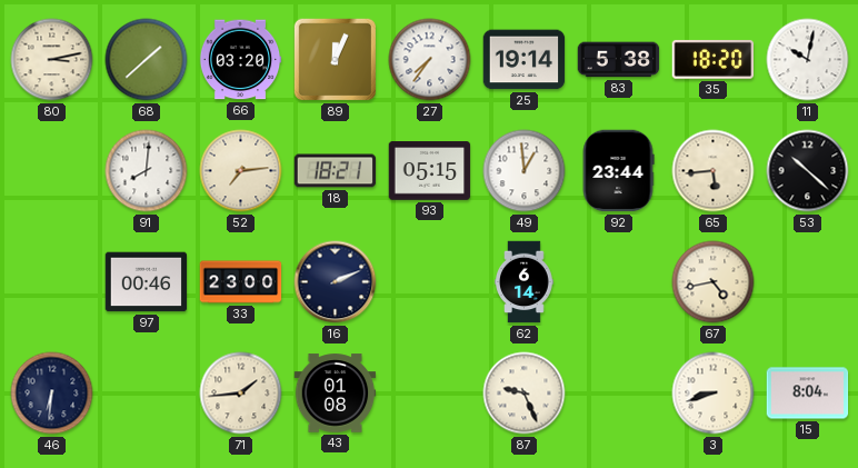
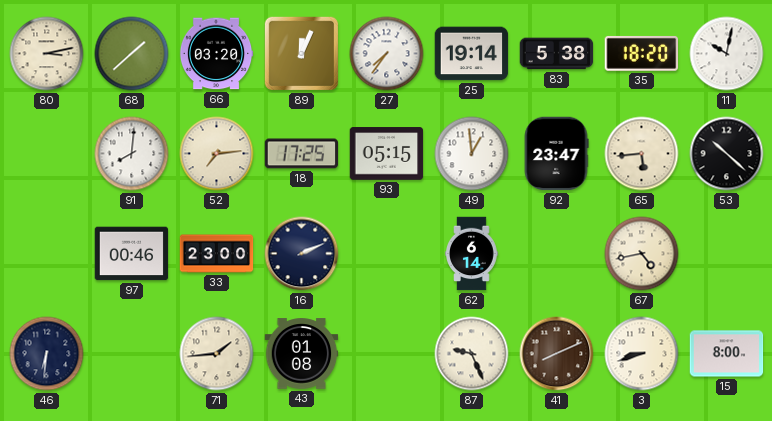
18: 18:21 -> 17:25 (302, 154)
92: 23:44 -> 23:47 (556, 154)
41: none -> 8:11 (557, 354)
15: 8:04 -> 8:00 (727, 354)
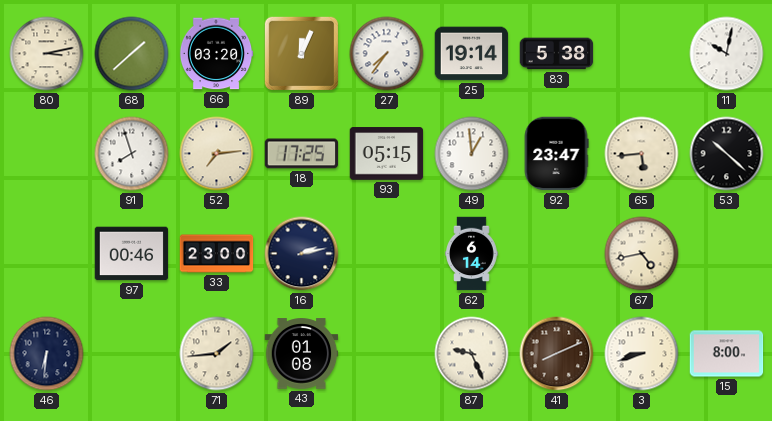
35: 18:20 -> none (642, 53)
91: 8:01 -> 7:57 (132, 154)
16: 2:11 -> 2:13 (302, 254)
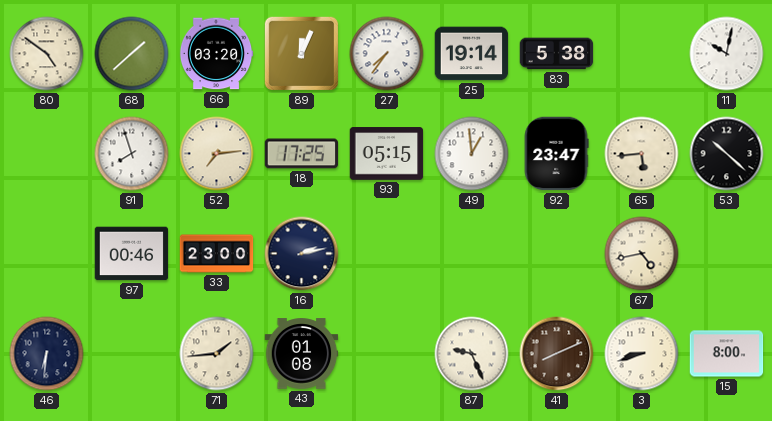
80: 3:13 -> 4:51 (47, 54)
62: 6:14 -> none (472, 254)
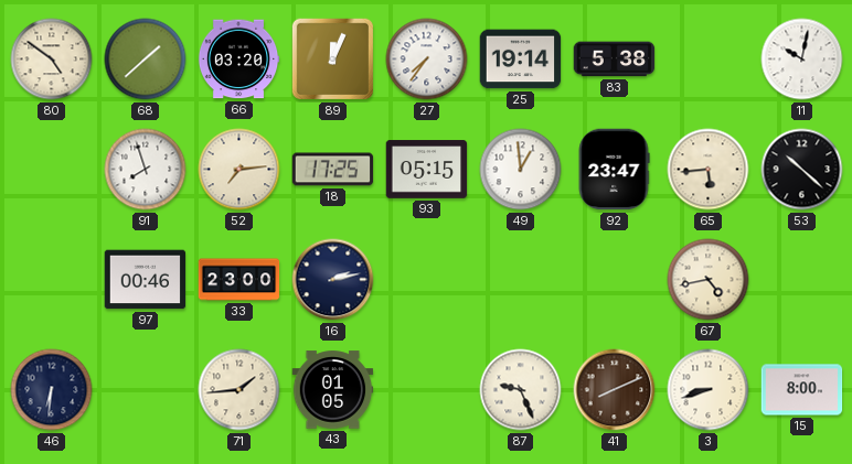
43: 01:08 -> 01:05 (333, 390)
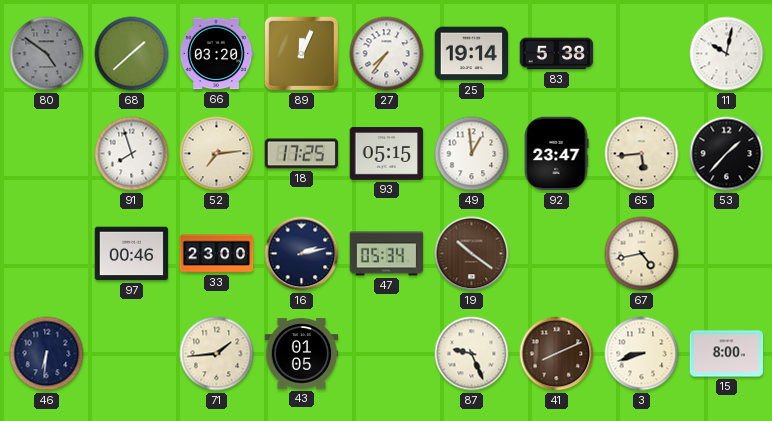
80 dial: cream -> grey (47, 54)
53: 10:22 -> 1:37 (727, 154)
47: none -> 05:34 (387, 254)
19: none -> 10:21 (472, 254)
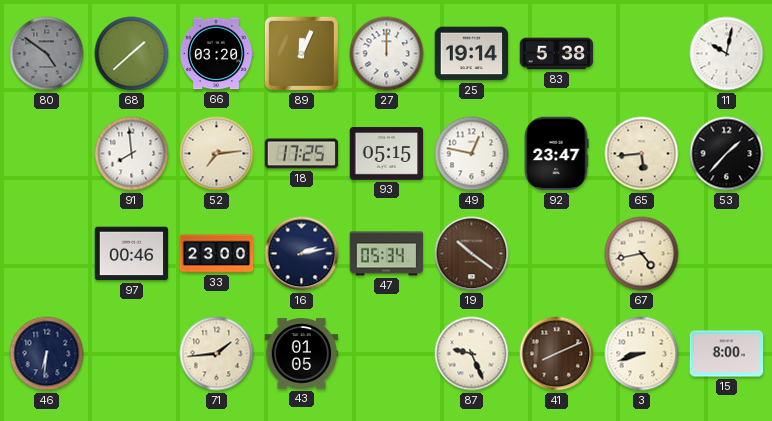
27: 7:36 -> 12:00 (387, 54)
91: 7:57 -> 7:59 (132, 154)
49: 12:59 -> 12:47 (472, 154)
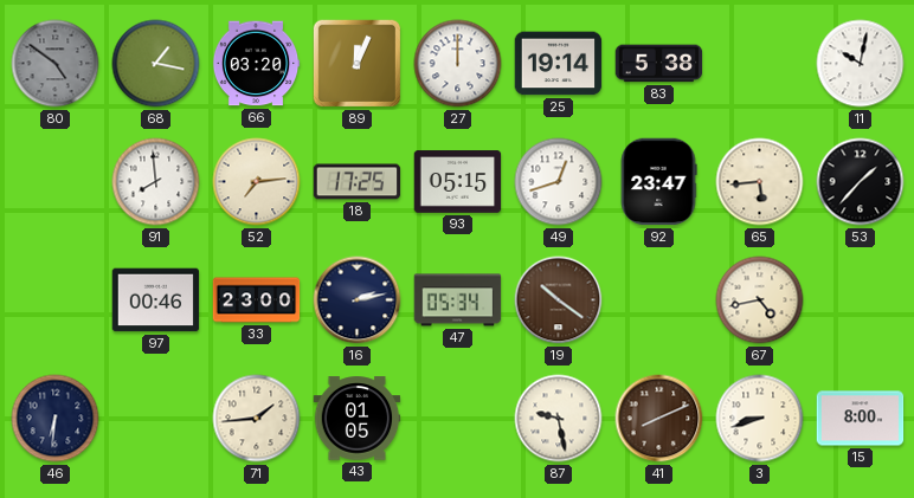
68: 1:38 -> 1:17 (156, 64)
49: 12:47 -> 12:42 (559, 182)
87: 9:26 -> 9:28 (559, 419)
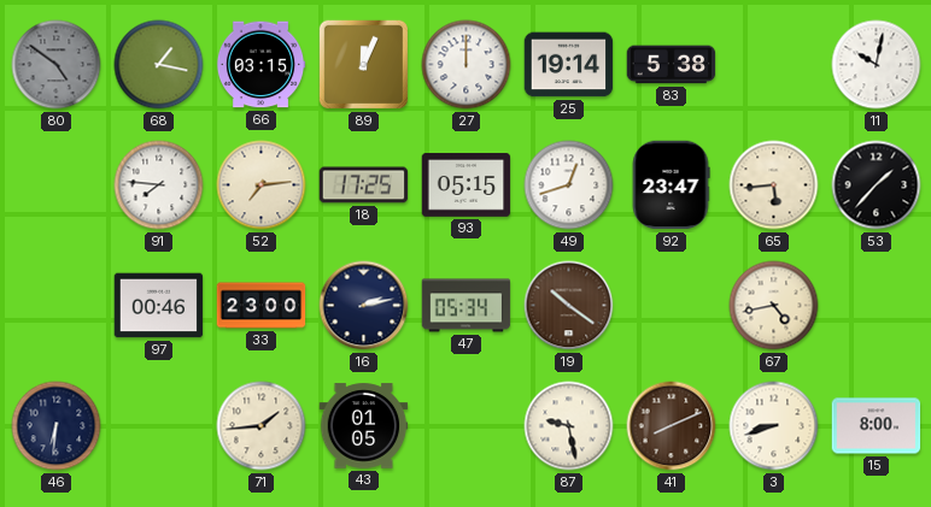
66: 03:20 -> 03:15 (260, 65)
91: 7:59 -> 7:46 (159, 185)
